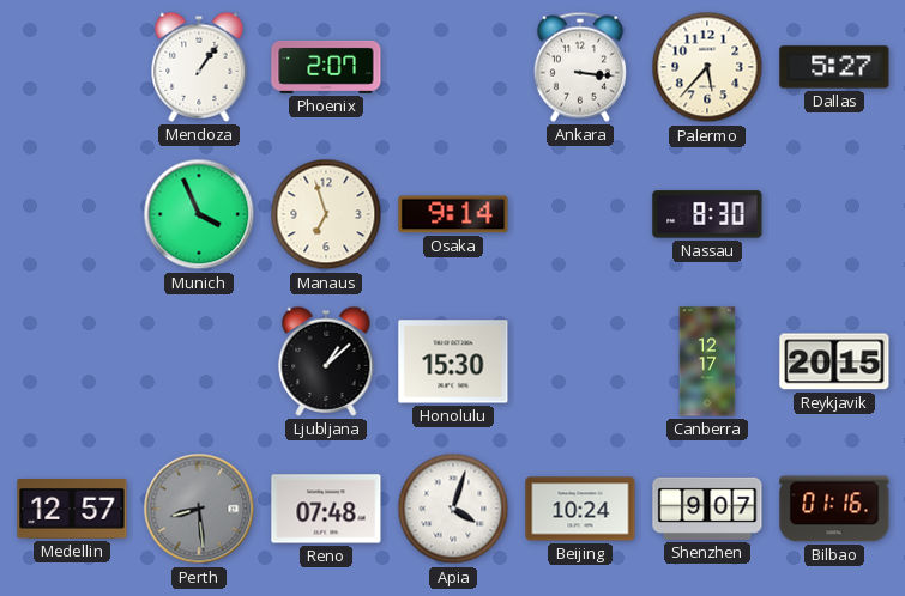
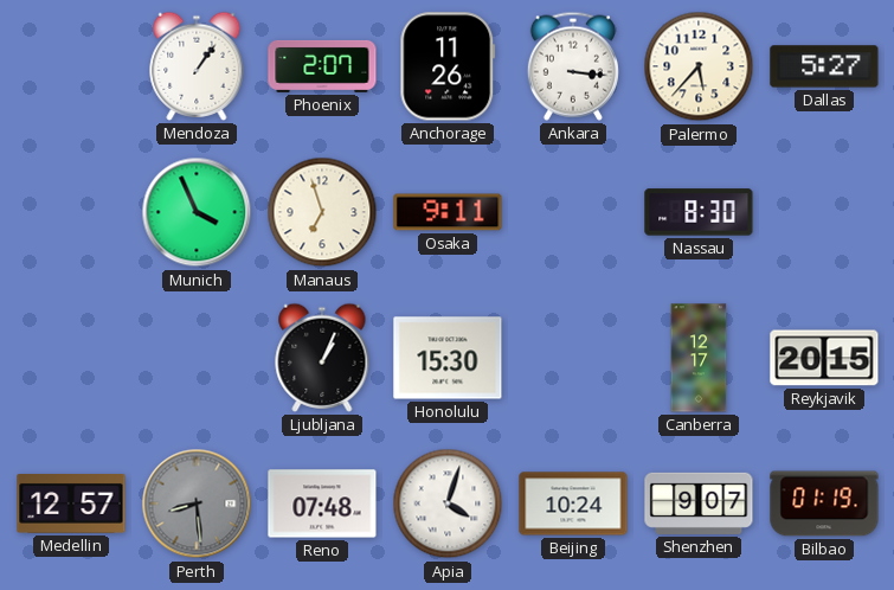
Anchorage: none -> 11:26 (448, 66)
Osaka: 9:14 -> 9:11 (448, 212)
Ljubljana: 1:08 -> 1:04 (322, 358)
Bilbao: 01:16 -> 01:19 (824, 504)
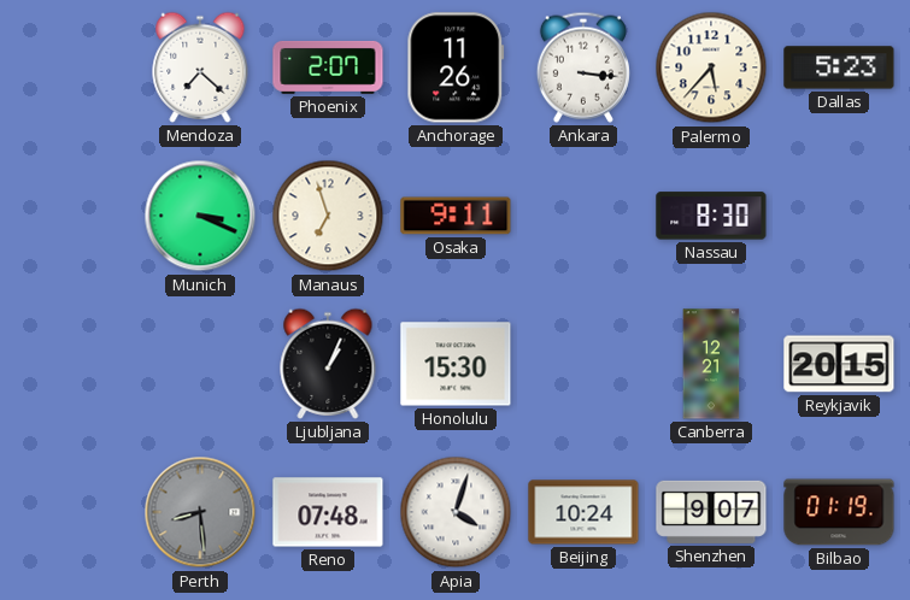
Mendoza: 1:06 -> 7:22 (200, 67)
Dallas: 5:27 -> 5:23 (839, 67)
Munich: 3:56 -> 3:19 (200, 216)
Canberra: 12:17 -> 12:21 (711, 364)
Medellin: 12:57 -> none (71, 505)
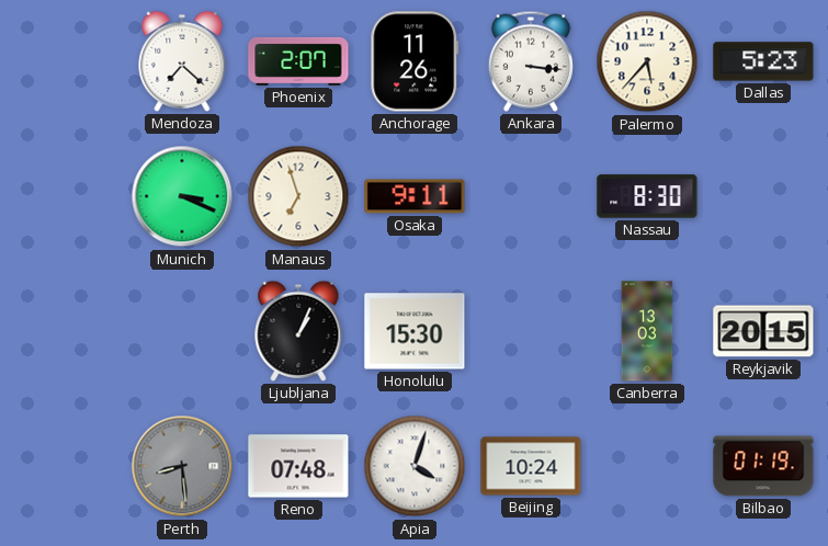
Canberra: 12:21 -> 13:03 (647, 331)
Shenzhen: 9:07 -> none (711, 512)
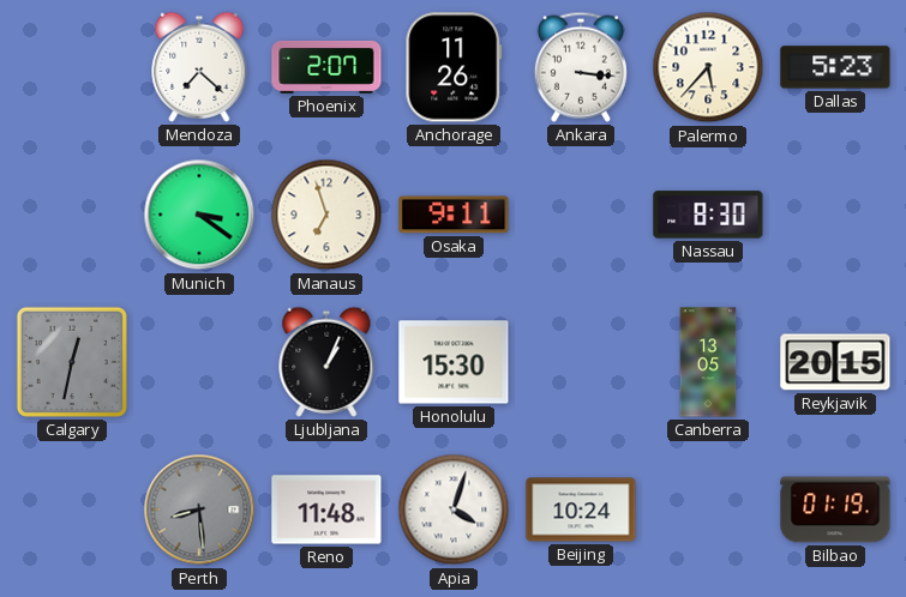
Munich: 3:19 -> 3:21 (199, 215)
Calgary: none -> 12:32 (72, 362)
Canberra: 13:03 -> 13:05 (708, 362)
Reno: 07:48 -> 11:48 (326, 509)
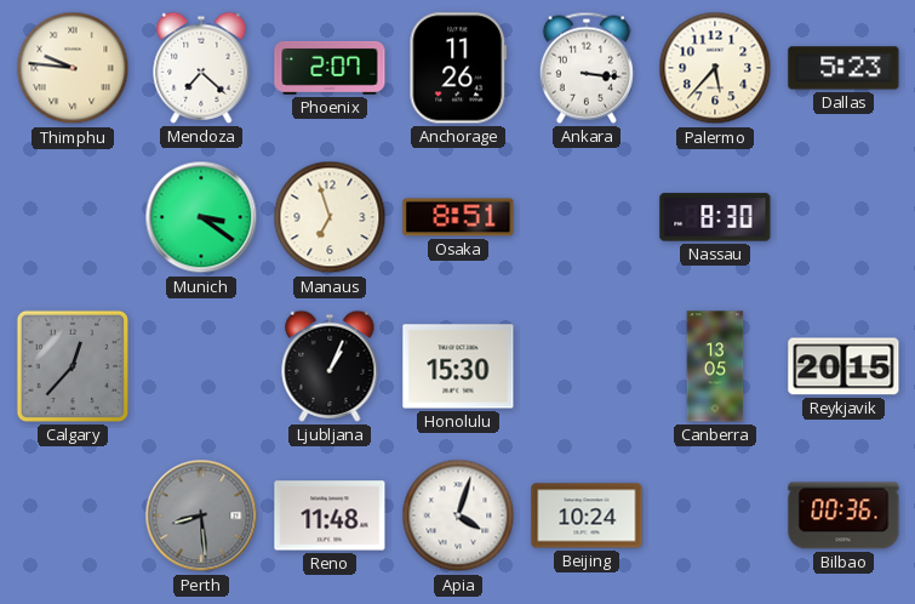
Thimphu: none -> 9:46 (73, 68)
Osaka: 9:11 -> 8:51 (458, 217)
Calgary: 12:32 -> 12:37 (73, 366)
Bilbao: 01:19 -> 00:36 (843, 515)
